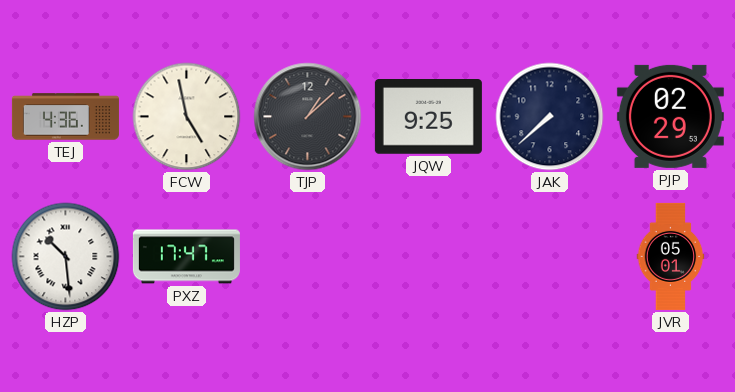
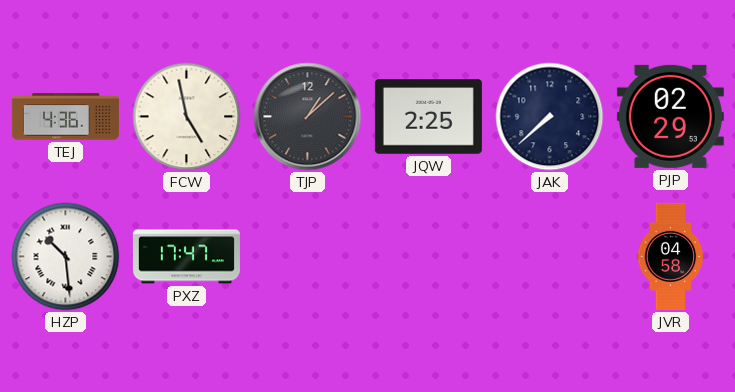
JQW: 9:25 -> 2:25 (428, 117)
JVR: 05:01 -> 04:58 (671, 256)
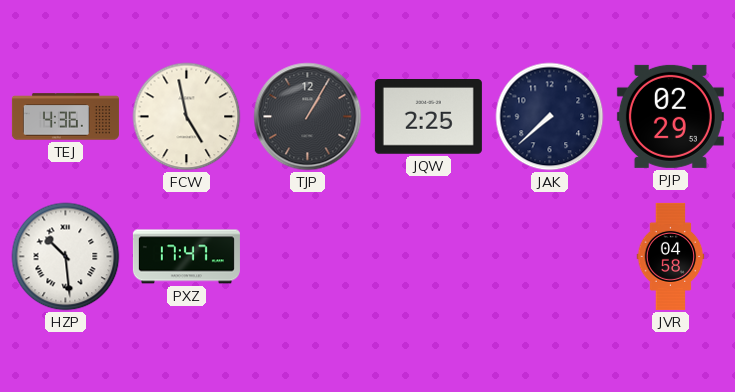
TJP: 1:08 -> 1:05 (308, 117)
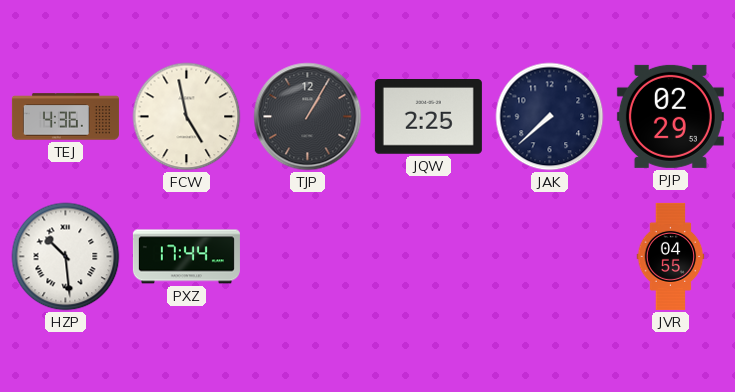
PXZ: 17:47 -> 17:44 (186, 257)
JVR: 04:58 -> 04:55 (671, 256)
